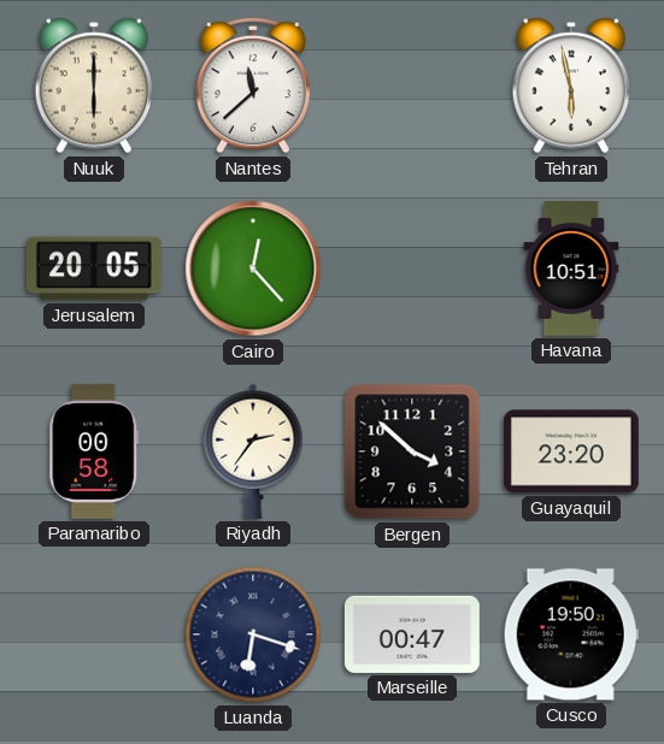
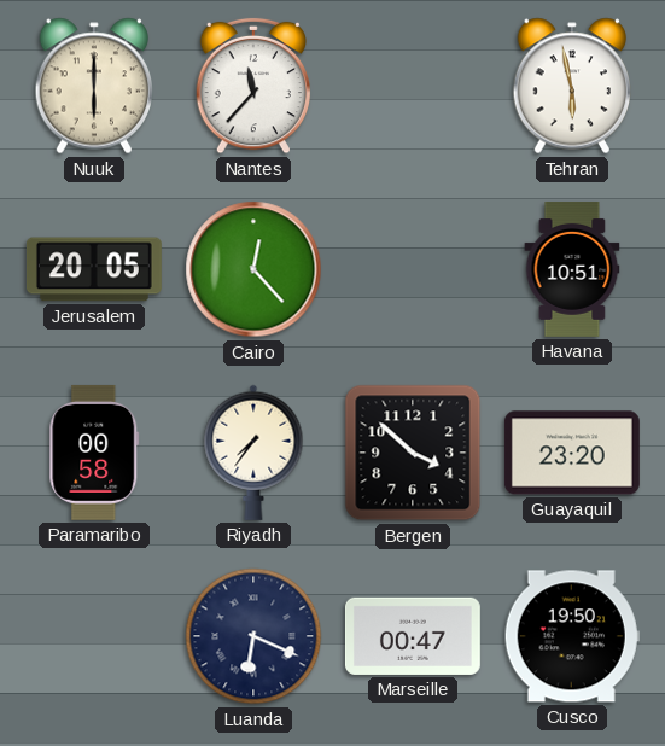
Nantes: 11:38 -> 11:37 (253, 86)
Riyadh: 2:36 -> 7:36 (253, 453)
Luanda: 6:18 -> 6:19 (253, 636)
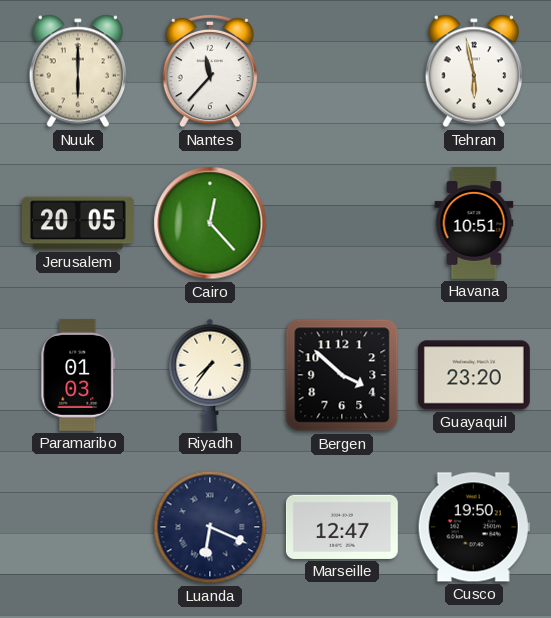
Paramaribo: 00:58 -> 01:03 (78, 375)
Marseille: 00:47 -> 12:47 (342, 527)
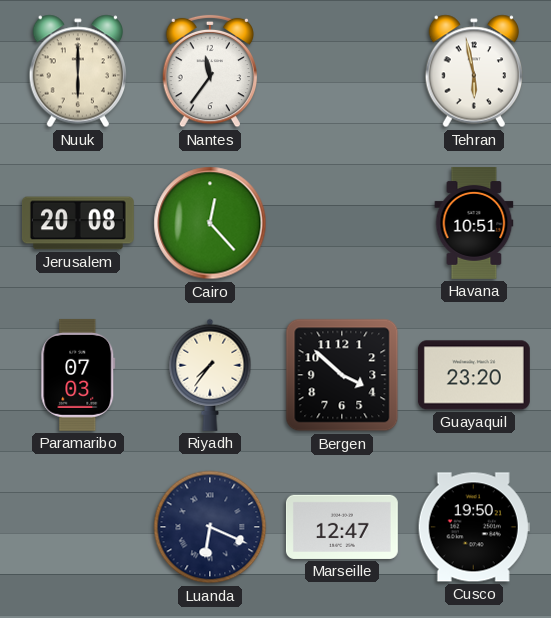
Nantes: 11:37 -> 11:36 (210, 71)
Jerusalem: 20:05 -> 20:08 (78, 223)
Paramaribo: 01:03 -> 07:03 (78, 375)
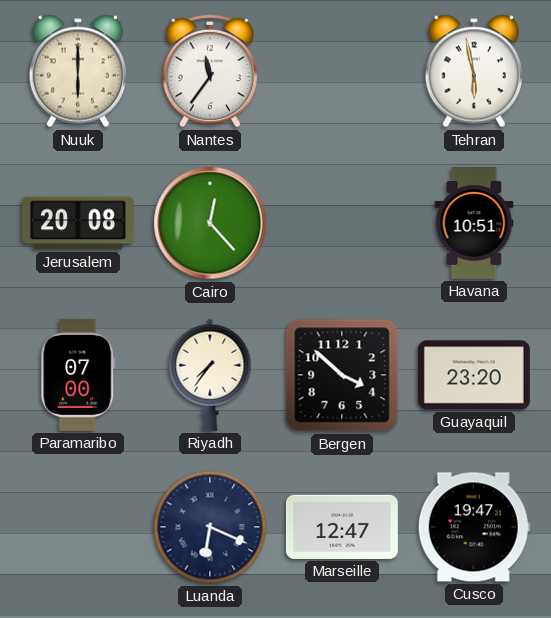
Paramaribo: 07:03 -> 07:00 (78, 375)
Cusco: 19:50 -> 19:47 (474, 527)
